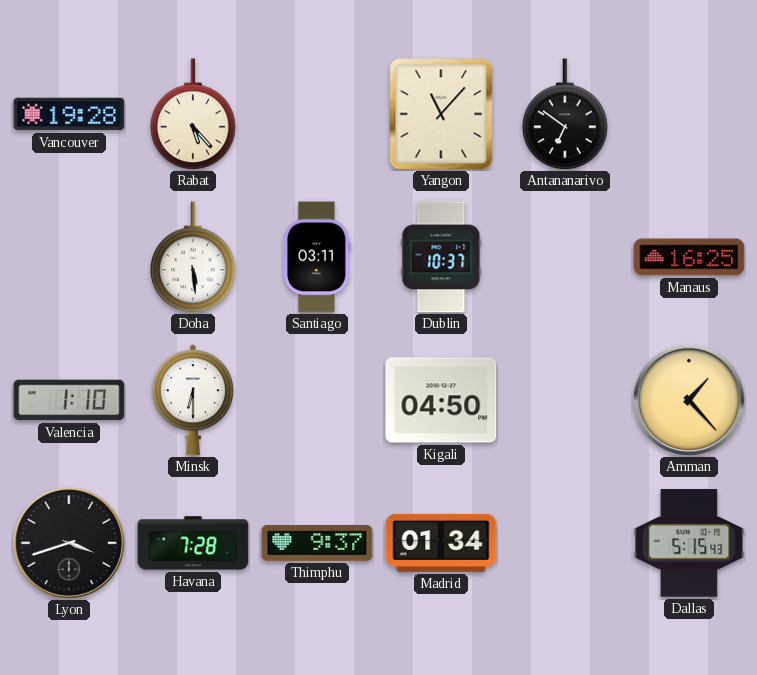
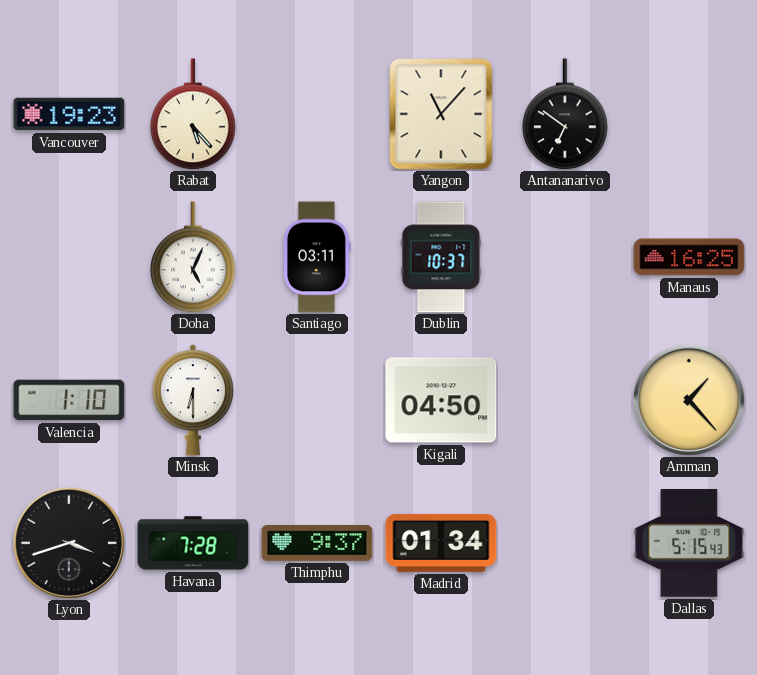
Vancouver: 19:28 -> 19:23 (69, 114)
Doha: 5:29 -> 5:04 (193, 257)
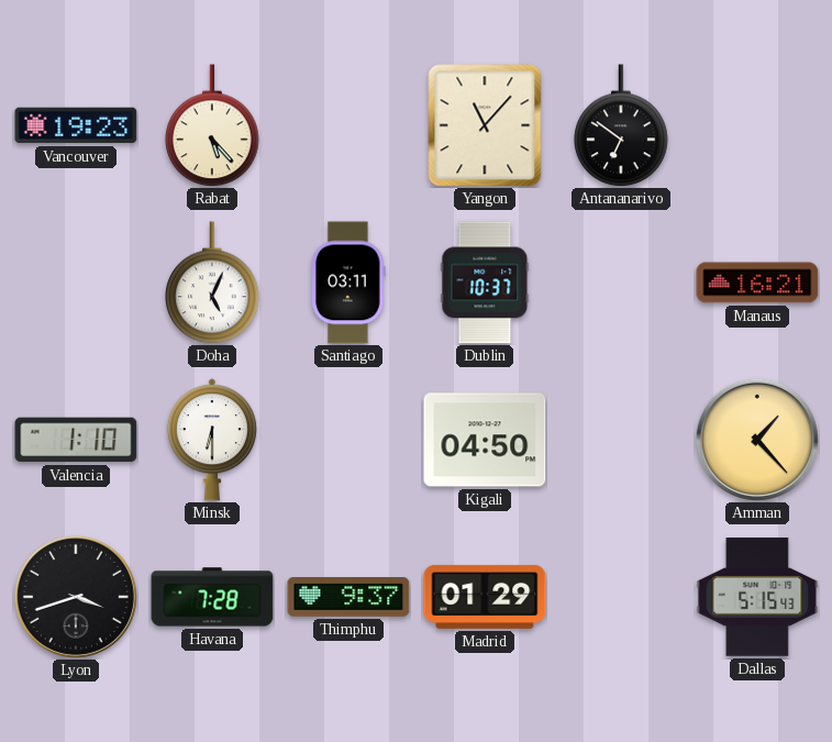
Manaus: 16:25 -> 16:21 (757, 283)
Madrid: 01:34 -> 01:29 (485, 597)
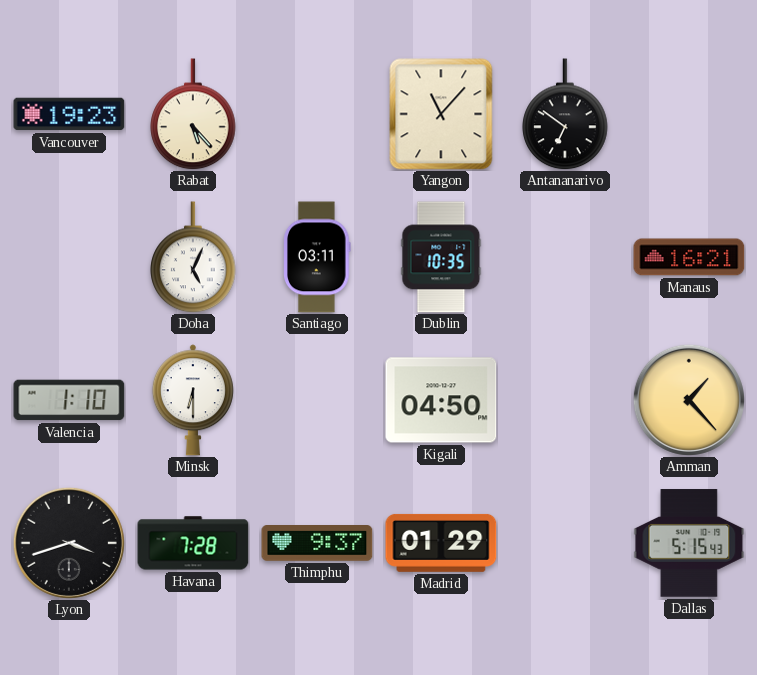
Dublin: 10:37 -> 10:35 (441, 257)
